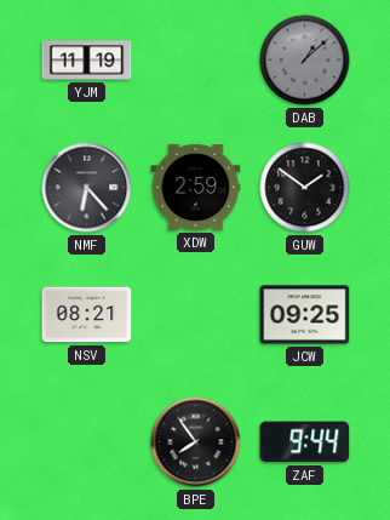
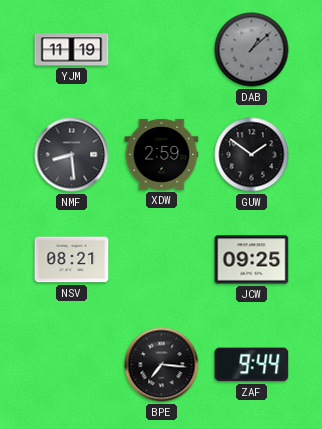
NMF: 6:23 -> 8:29 (72, 155)
BPE: 7:54 -> 7:16 (162, 365)
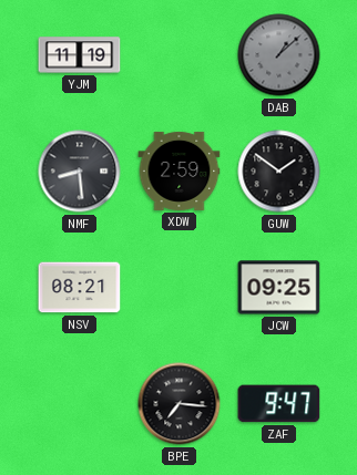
ZAF: 9:44 -> 9:47 (279, 404)
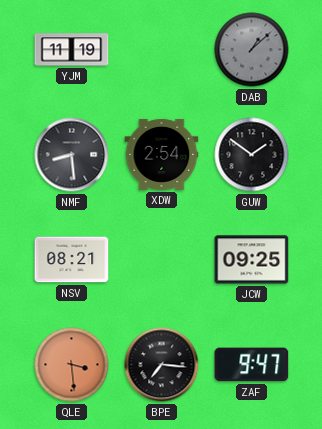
XDW: 2:59 -> 2:54 (162, 154)
QLE: none -> 3:29 (72, 365)
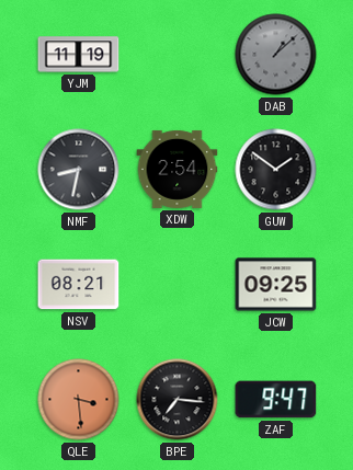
NMF: 8:29 -> 8:32 (79, 170)
